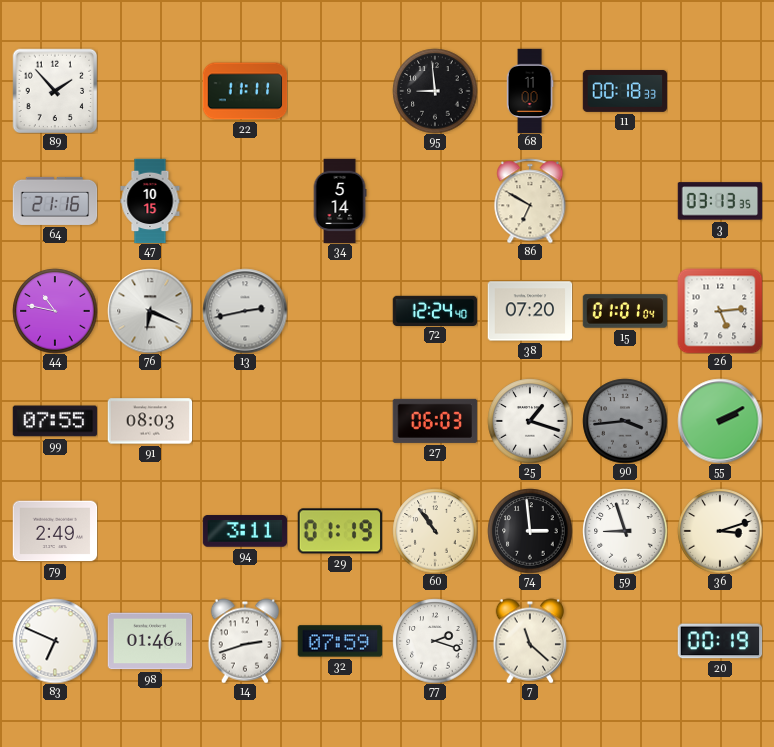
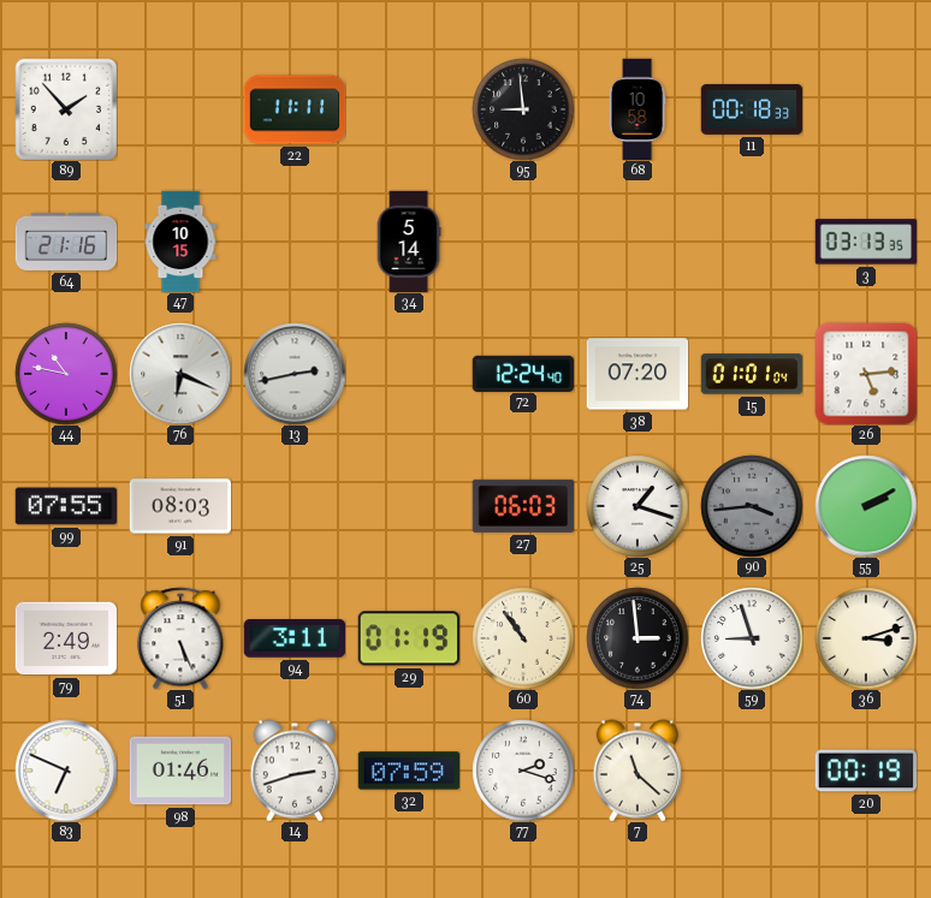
68: 11:00 -> 10:58 (638, 109)
86: 6:50 -> none (530, 201)
51: none -> 5:26 (180, 638)
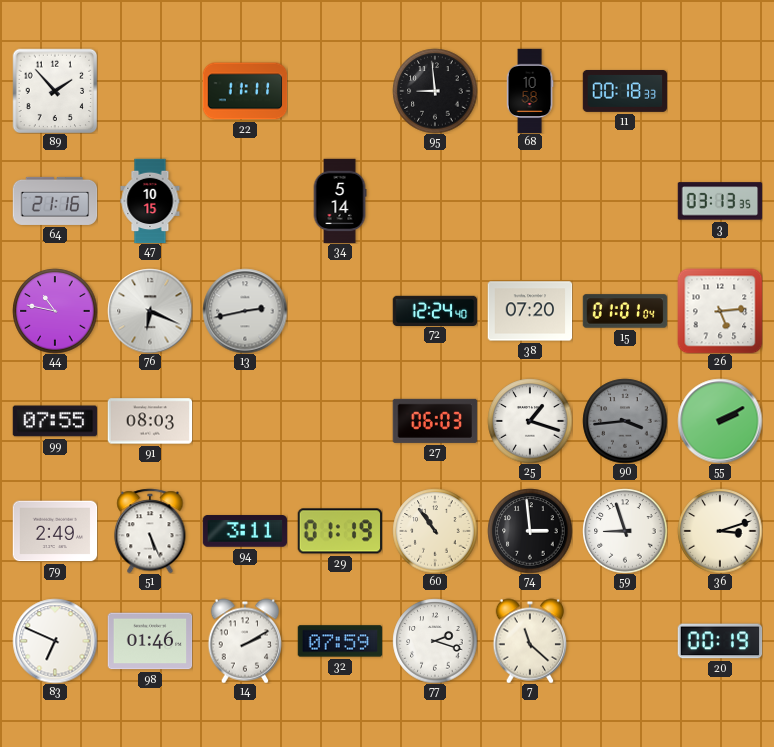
14: 2:42 -> 2:10 (245, 641)
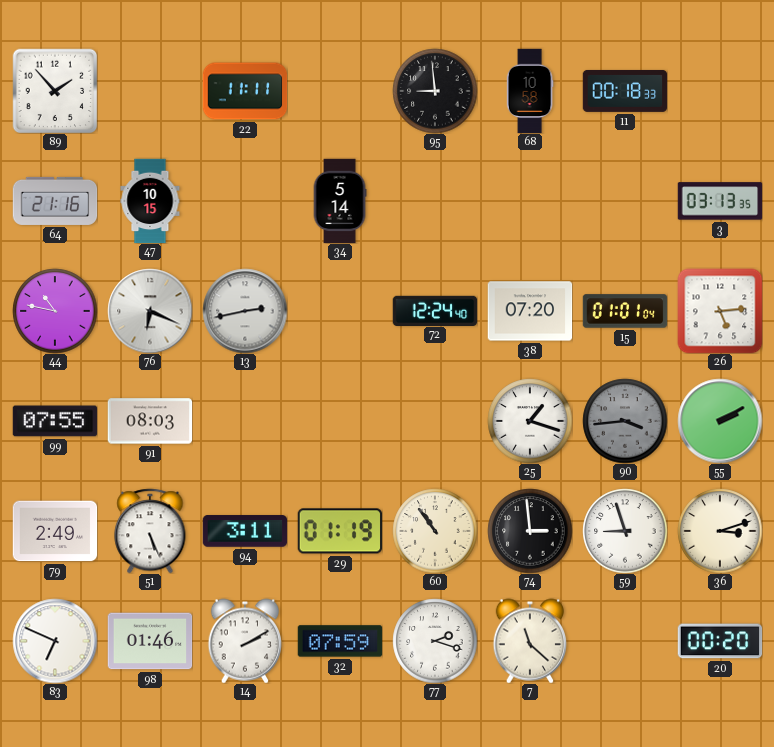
27: 06:03 -> none (435, 421)
20: 00:19 -> 00:20 (720, 641)
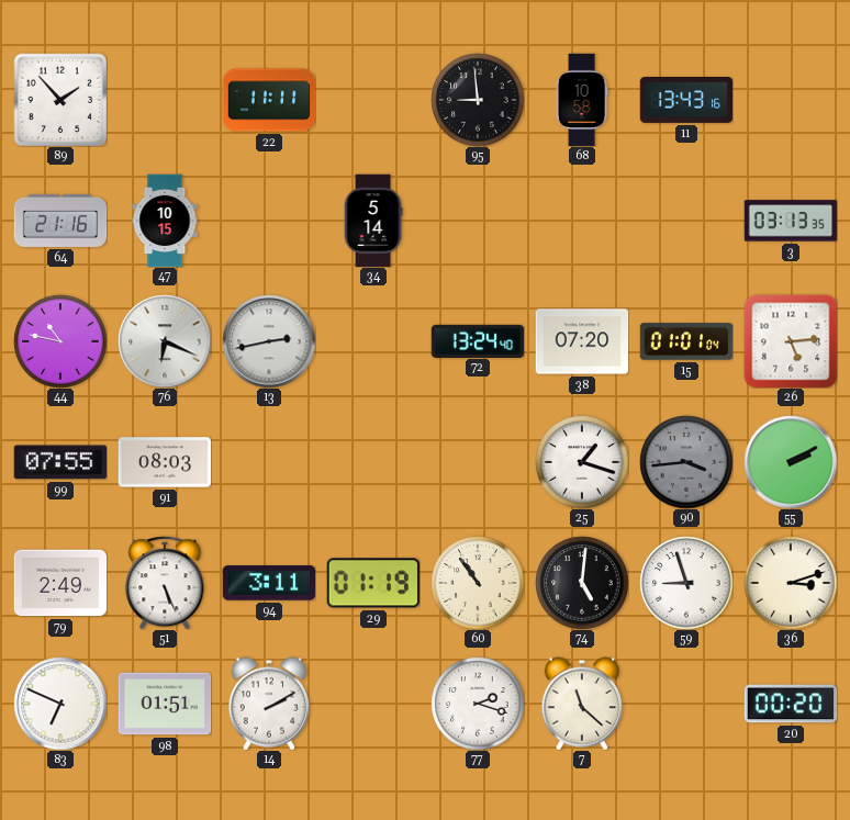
11: 00:18 -> 13:43 (686, 100)
72: 12:24 -> 13:24 (478, 340)
74: 2:59 -> 5:01 (582, 583)
98: 01:46 -> 01:51 (165, 704)
32: 07:59 -> none (340, 641)
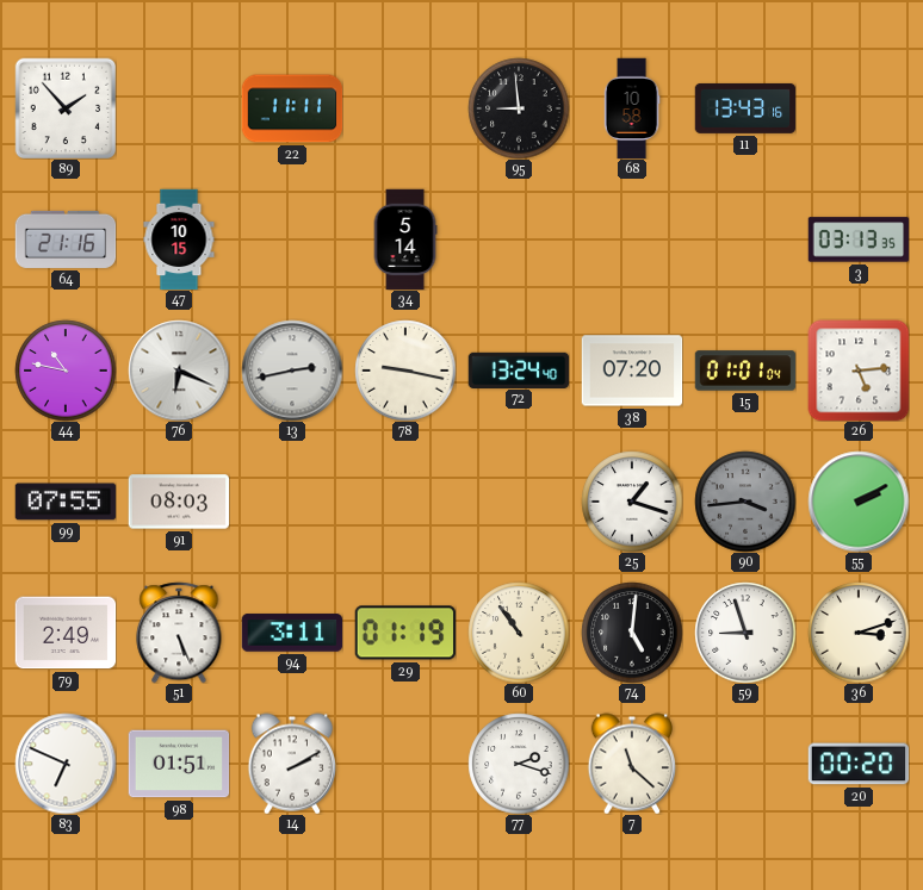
78: none -> 9:17 (405, 371)
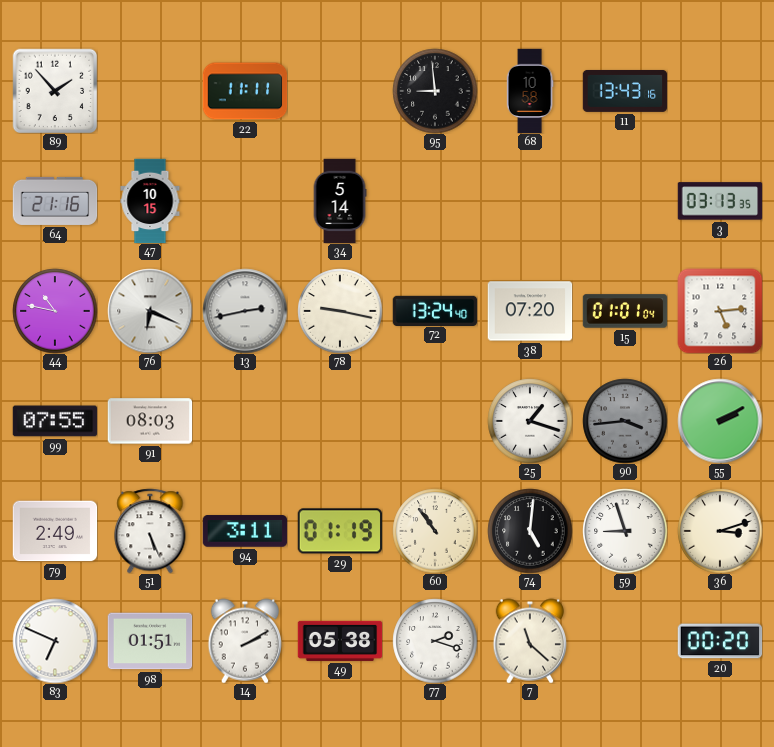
49: none -> 05:38 (340, 641)
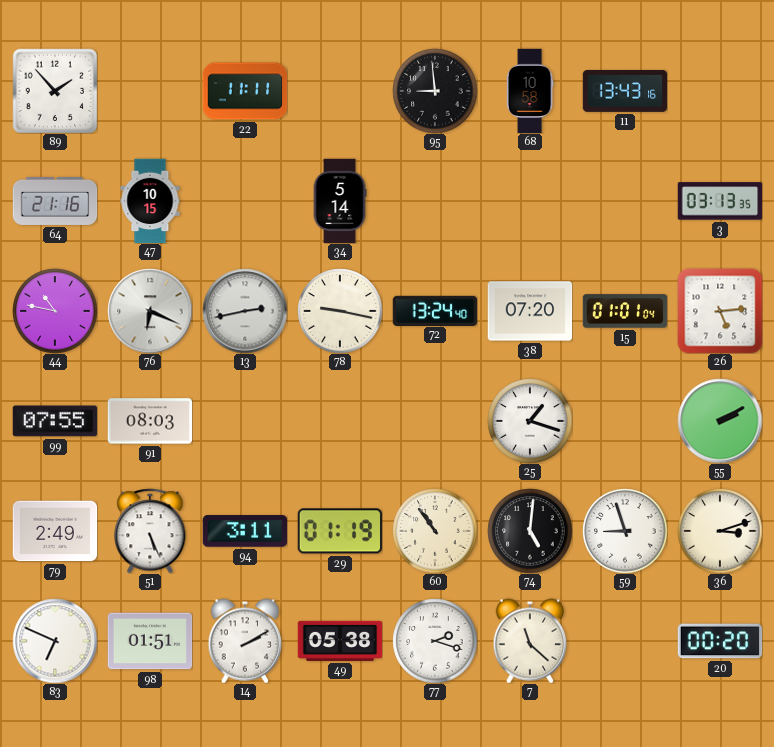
90: 3:44 -> none (625, 421)
